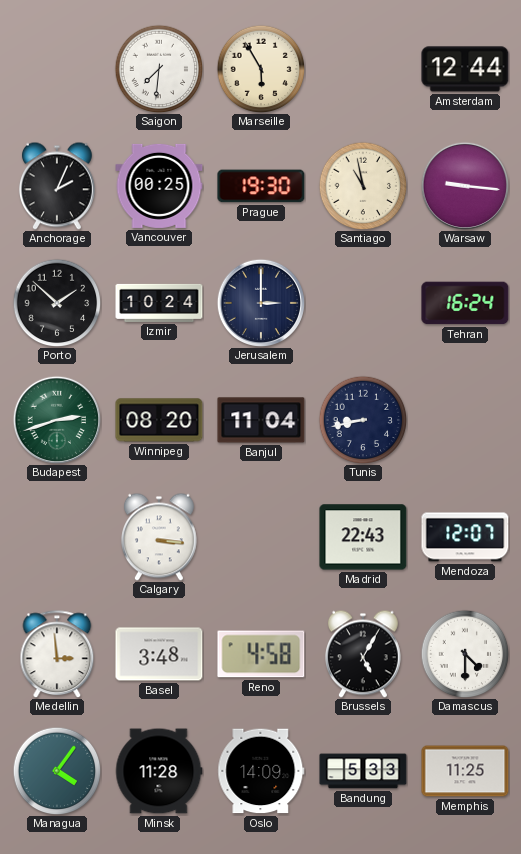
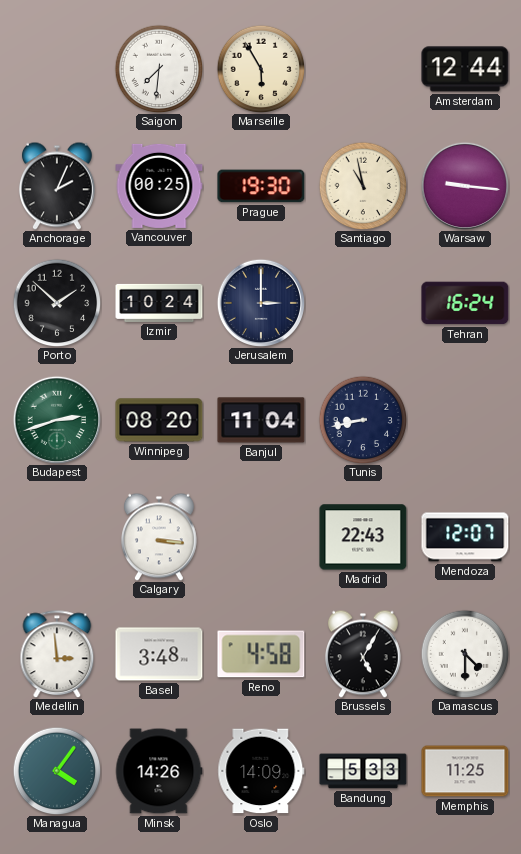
Minsk: 11:28 -> 14:26 (159, 771)
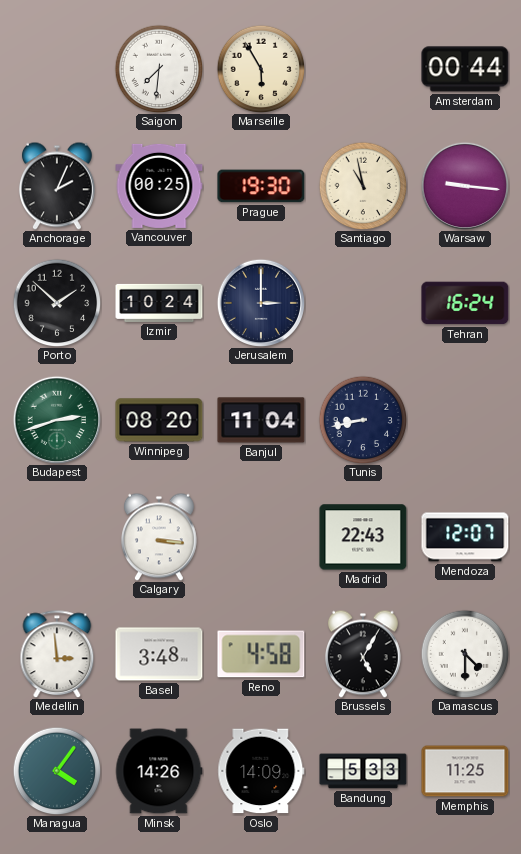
Amsterdam: 12:44 -> 00:44 (465, 69)
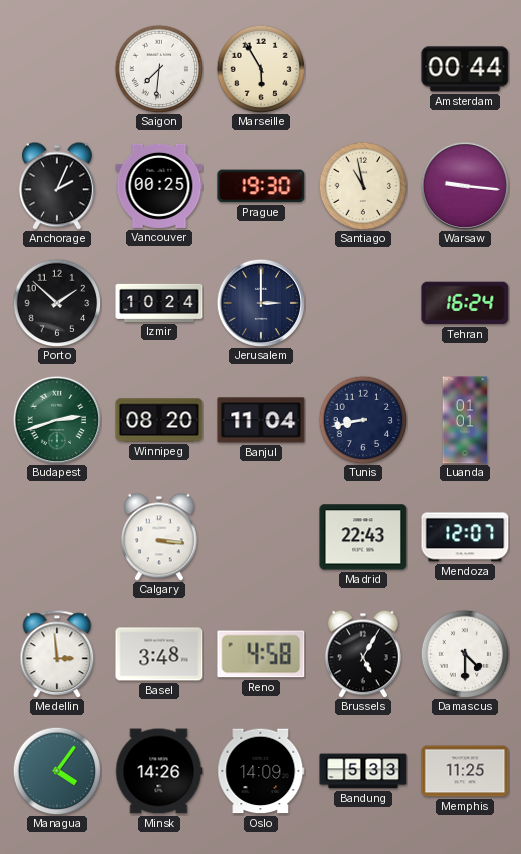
Luanda: none -> 01:01 (465, 420)
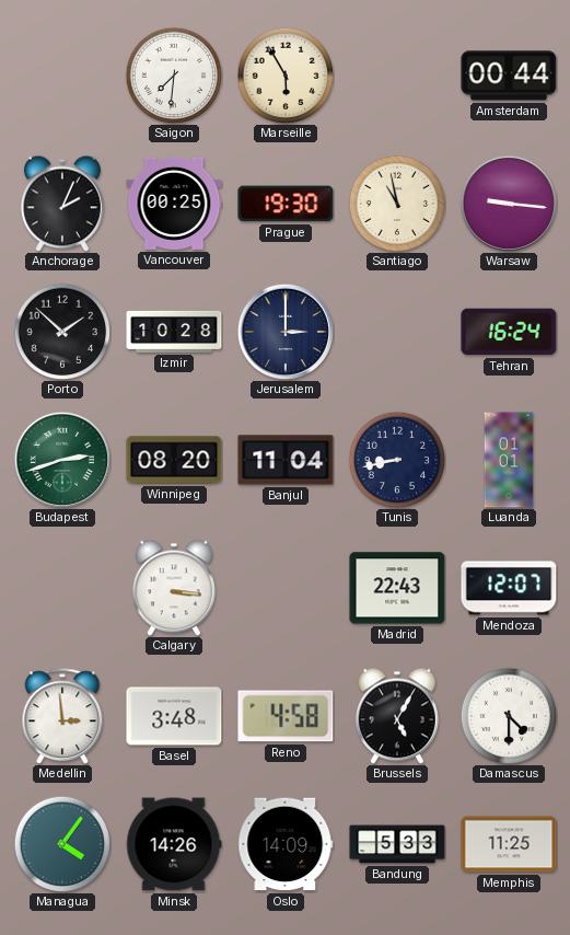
Izmir: 10:24 -> 10:28 (174, 332)
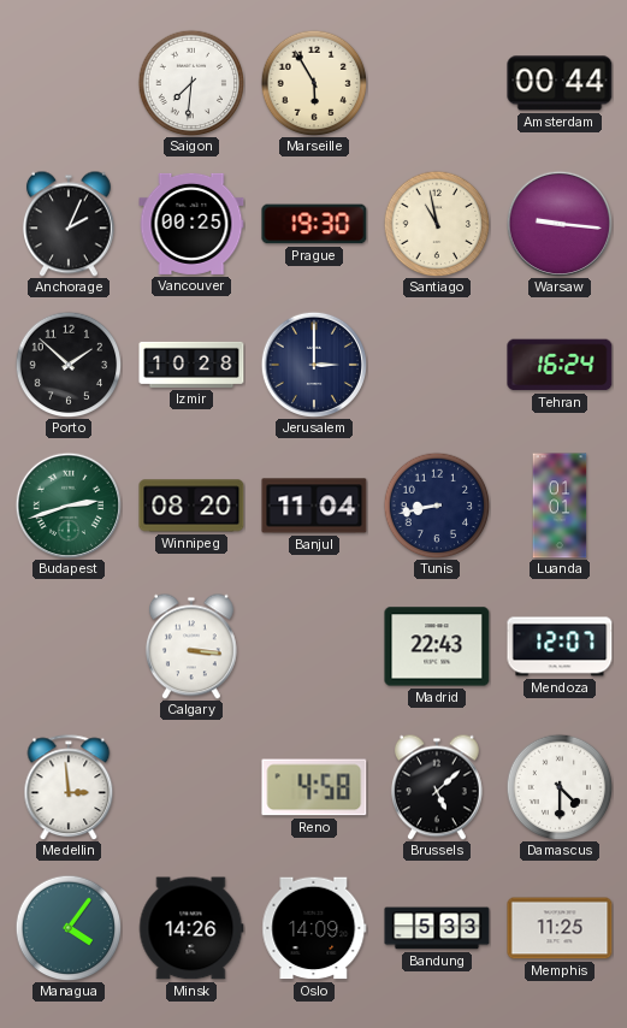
Basel: 3:48 -> none (174, 716)
Brussels: 5:05 -> 5:08 (437, 787)
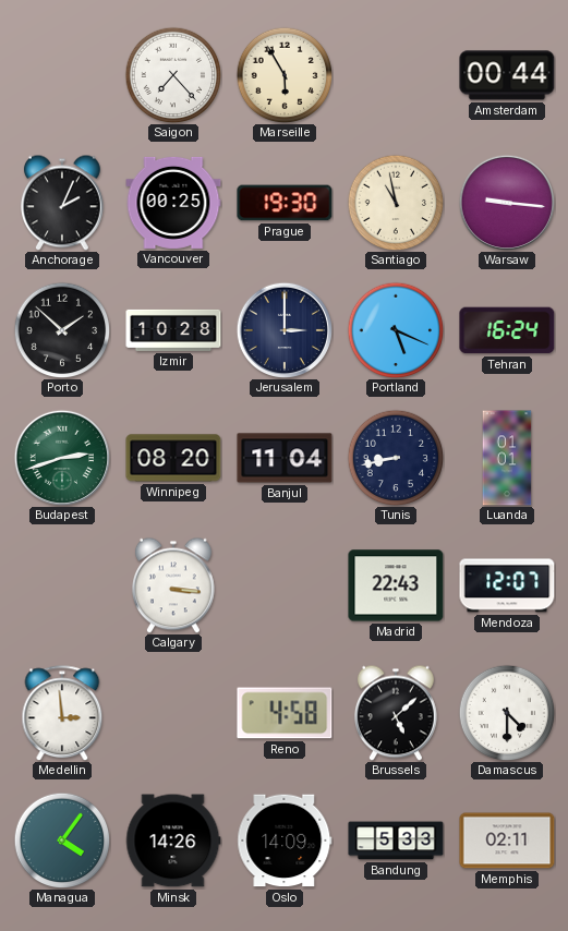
Saigon: 7:31 -> 7:23 (173, 75)
Portland: none -> 5:19 (396, 330)
Memphis: 11:25 -> 02:11 (507, 841)
